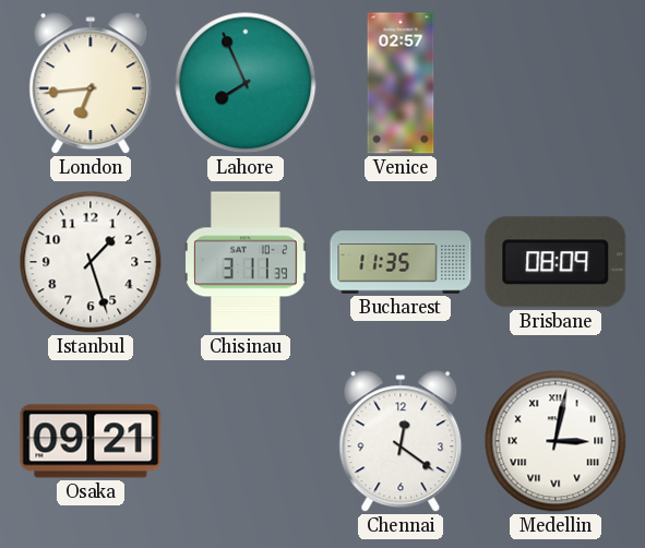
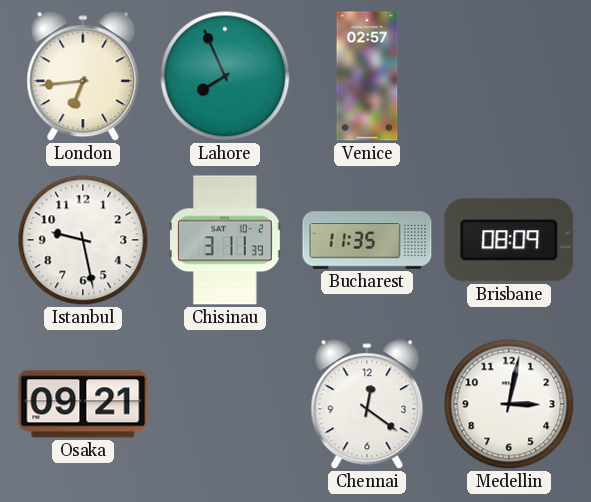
Istanbul: 1:27 -> 9:28 (83, 240)
Medellin numerals: Roman -> Arabic (509, 404)
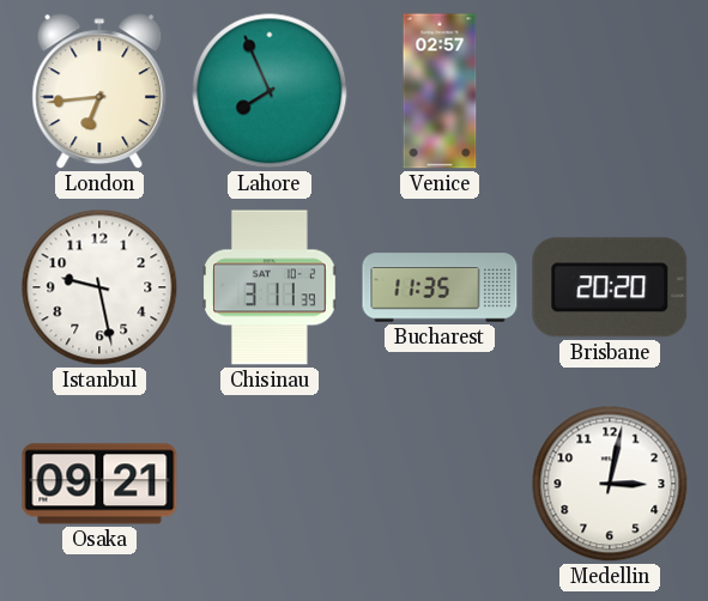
Brisbane: 08:09 -> 20:20 (610, 287)
Chennai: 12:21 -> none (367, 405)
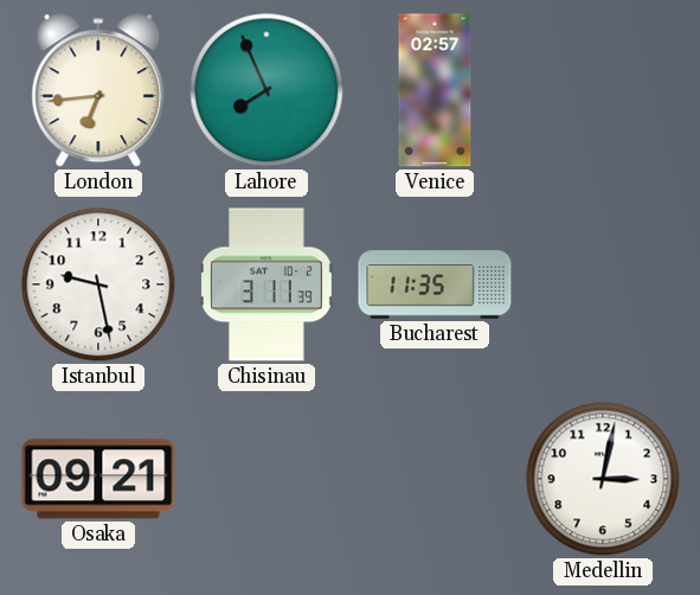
Brisbane: 20:20 -> none (610, 287)
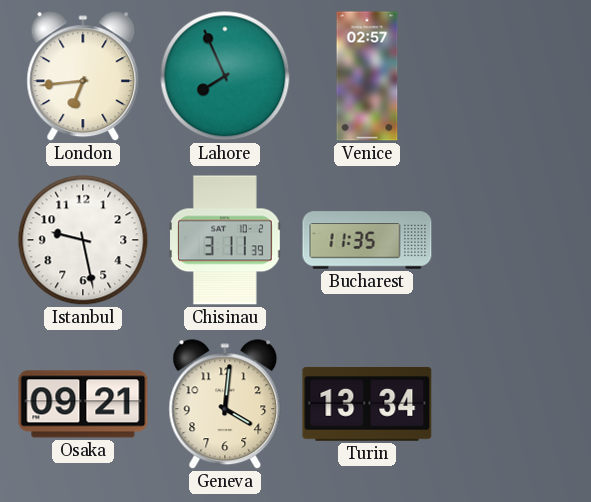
Geneva: none -> 4:01 (225, 405)
Turin: none -> 13:34 (367, 404)
Medellin: 3:02 -> none (603, 479)
